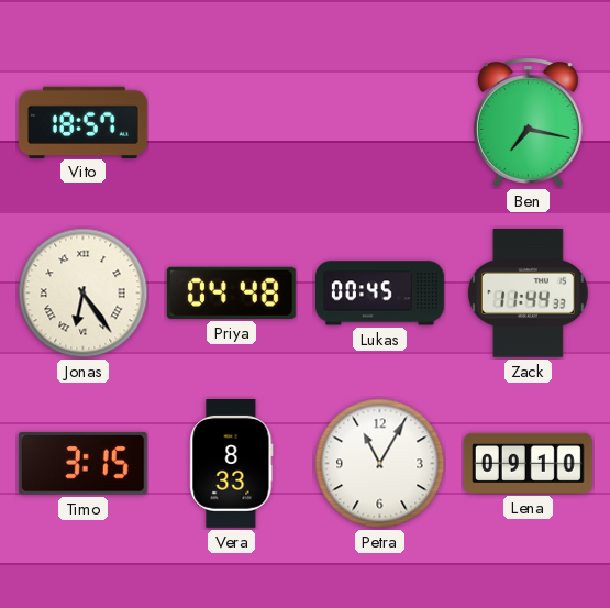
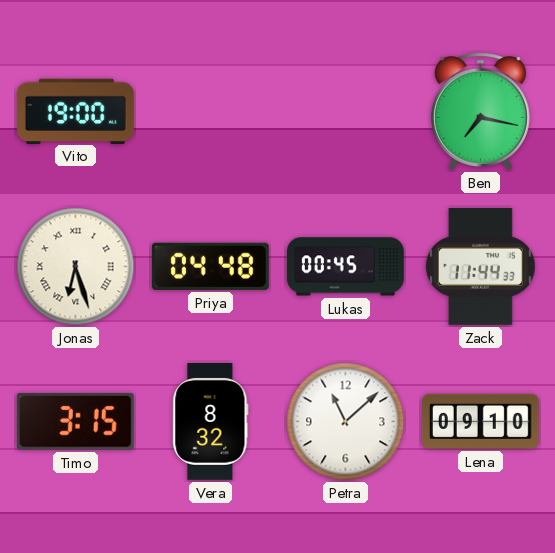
Vito: 18:57 -> 19:00 (75, 111)
Jonas: 6:24 -> 6:27 (76, 267)
Vera: 8:33 -> 8:32 (211, 422)
Petra: 11:05 -> 11:08 (346, 422)
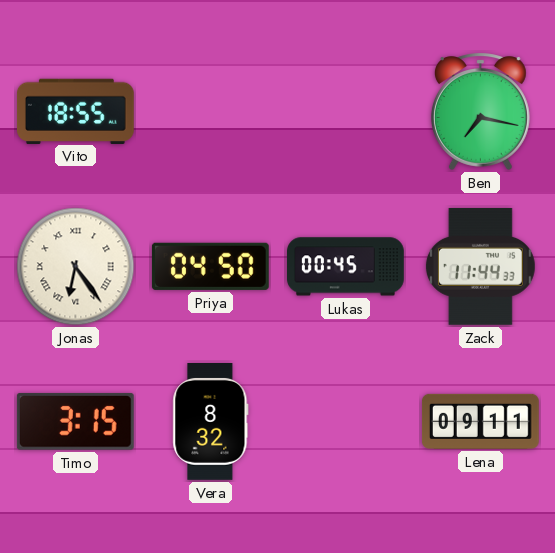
Vito: 19:00 -> 18:55 (75, 111)
Jonas: 6:27 -> 6:24 (76, 267)
Priya: 04:48 -> 04:50 (210, 266)
Petra: 11:08 -> none (346, 422)
Lena: 09:10 -> 09:11 (481, 421)
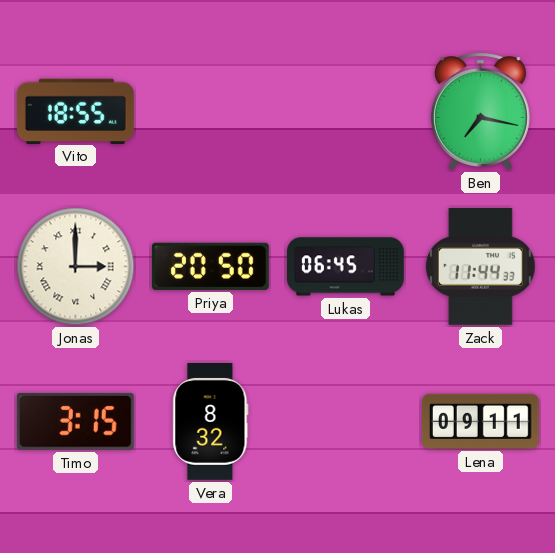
Jonas: 6:24 -> 3:00 (76, 267)
Priya: 04:50 -> 20:50 (210, 266)
Lukas: 00:45 -> 06:45 (346, 267)
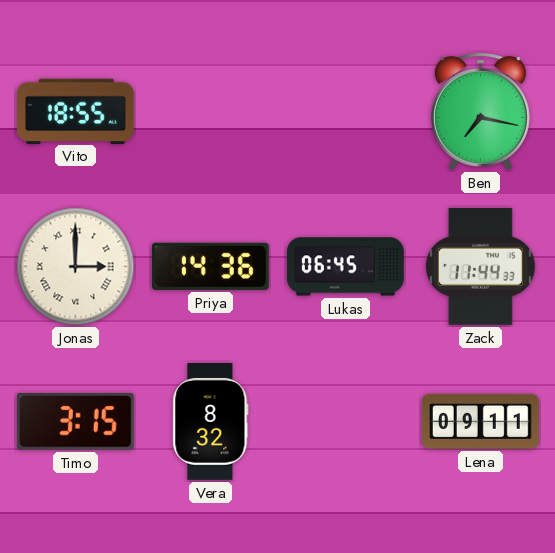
Priya: 20:50 -> 14:36 (210, 266)
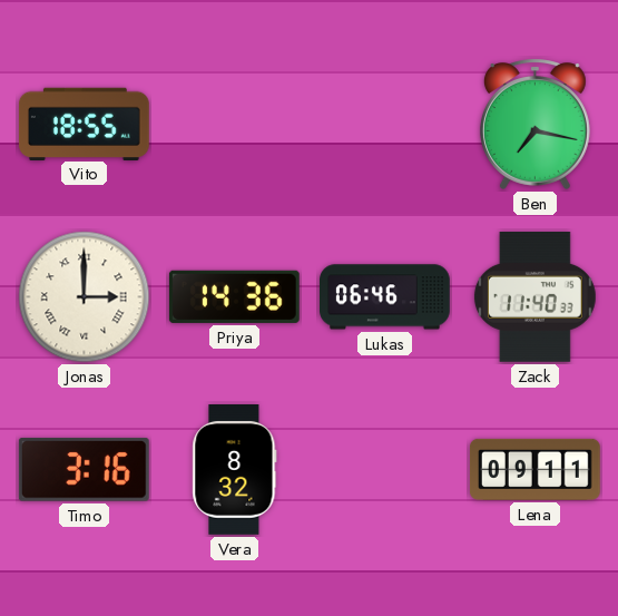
Lukas: 06:45 -> 06:46 (385, 297)
Zack: 11:44 -> 11:40 (534, 296)
Timo: 3:15 -> 3:16 (84, 469)
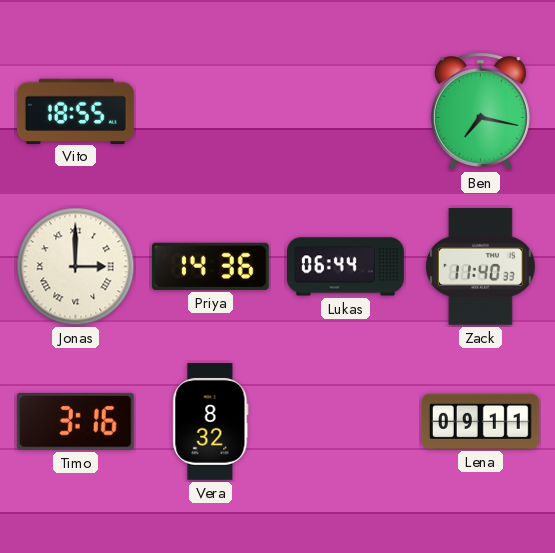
Lukas: 06:46 -> 06:44 (346, 267)
